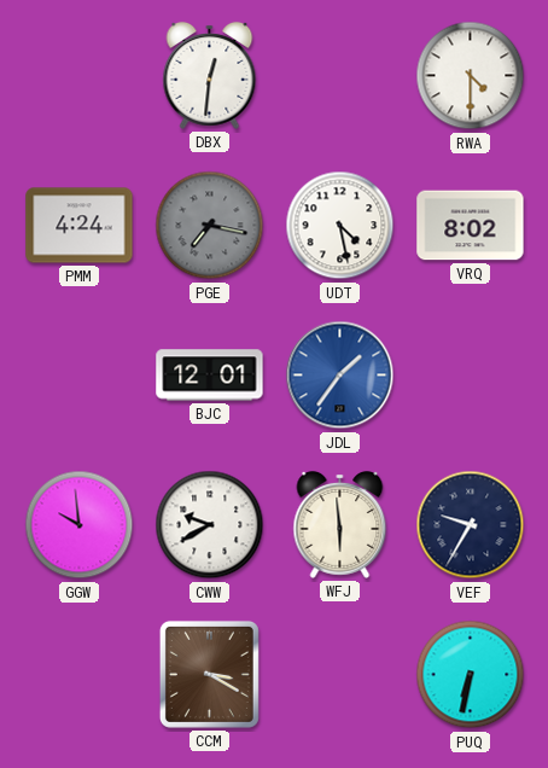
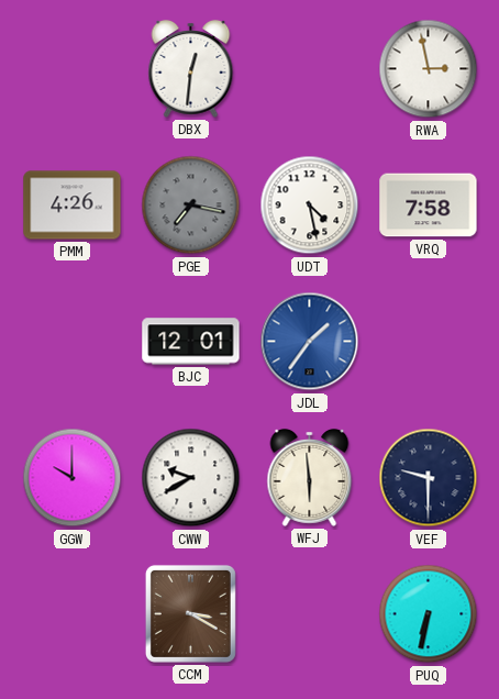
RWA: 4:30 -> 2:58 (429, 69)
PMM: 4:24 -> 4:26 (73, 206)
VRQ: 8:02 -> 7:58 (429, 206)
GGW: 9:59 -> 10:00 (73, 478)
VEF: 9:35 -> 9:30 (429, 478)
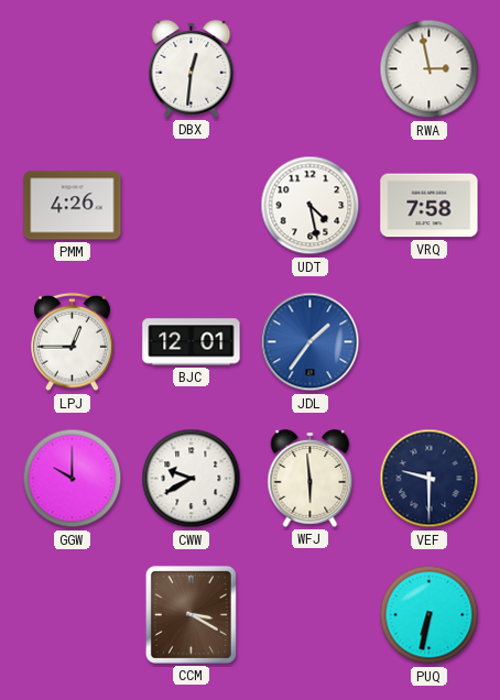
PGE: 7:17 -> none (191, 206)
LPJ: none -> 12:45 (73, 342)
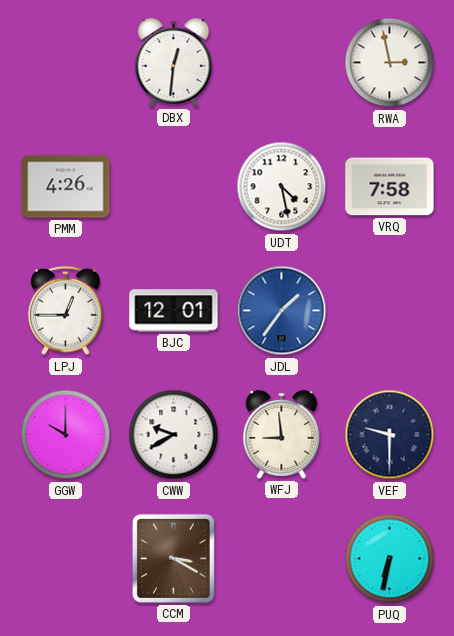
WFJ: 5:59 -> 8:59 (282, 434)
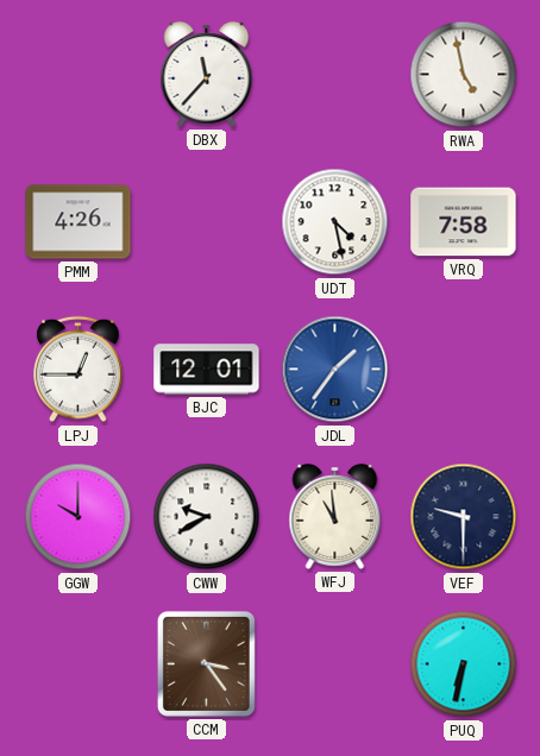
DBX: 12:31 -> 11:37 (207, 74)
RWA: 2:58 -> 4:58 (464, 75)
WFJ: 8:59 -> 10:59 (335, 516)
CCM: 3:20 -> 3:24 (206, 663)
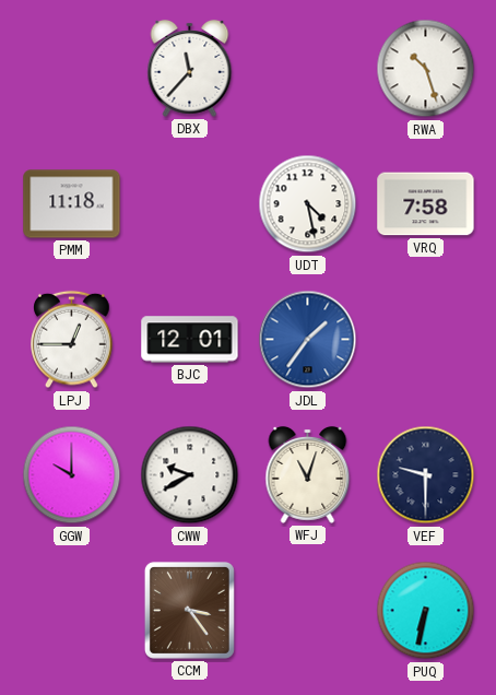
RWA: 4:58 -> 10:27 (426, 69)
PMM: 4:26 -> 11:18 (72, 204)
WFJ: 10:59 -> 11:03 (308, 474)
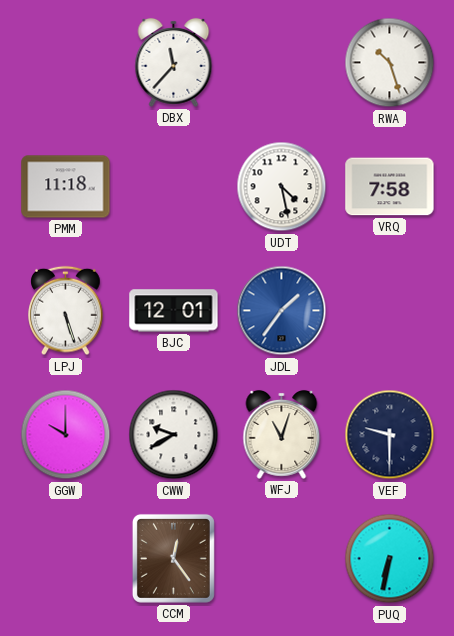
LPJ: 12:45 -> 5:27 (66, 311)
CCM: 3:24 -> 12:24 (173, 558)
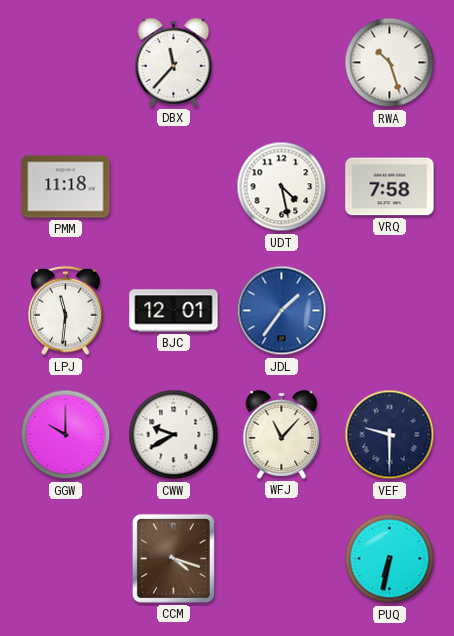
LPJ: 5:27 -> 11:31 (66, 311)
WFJ: 11:03 -> 11:07 (282, 434)
CCM: 12:24 -> 4:18 (173, 558)
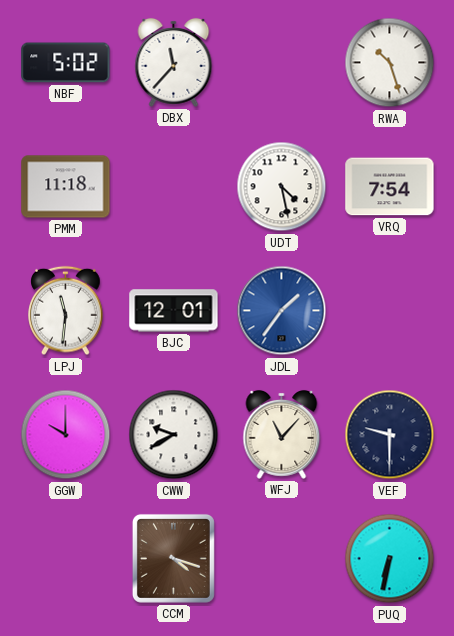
NBF: none -> 5:02 (66, 63)
VRQ: 7:58 -> 7:54 (390, 187)
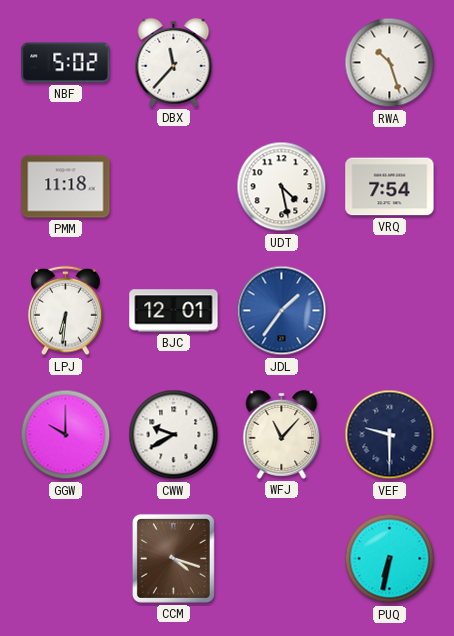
LPJ: 11:31 -> 6:31 (66, 311)
